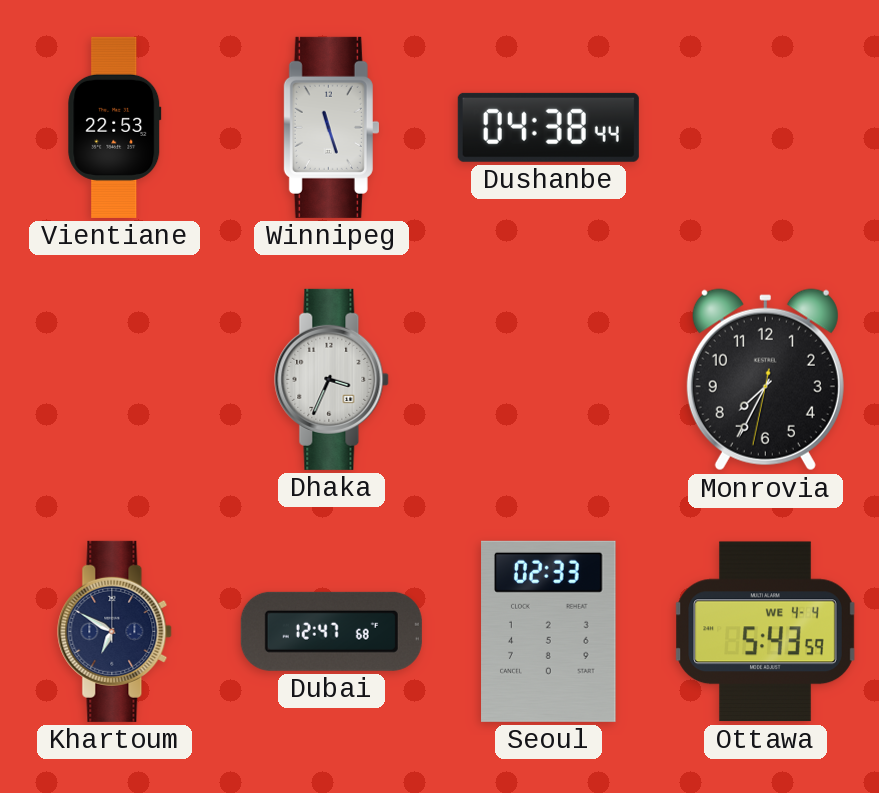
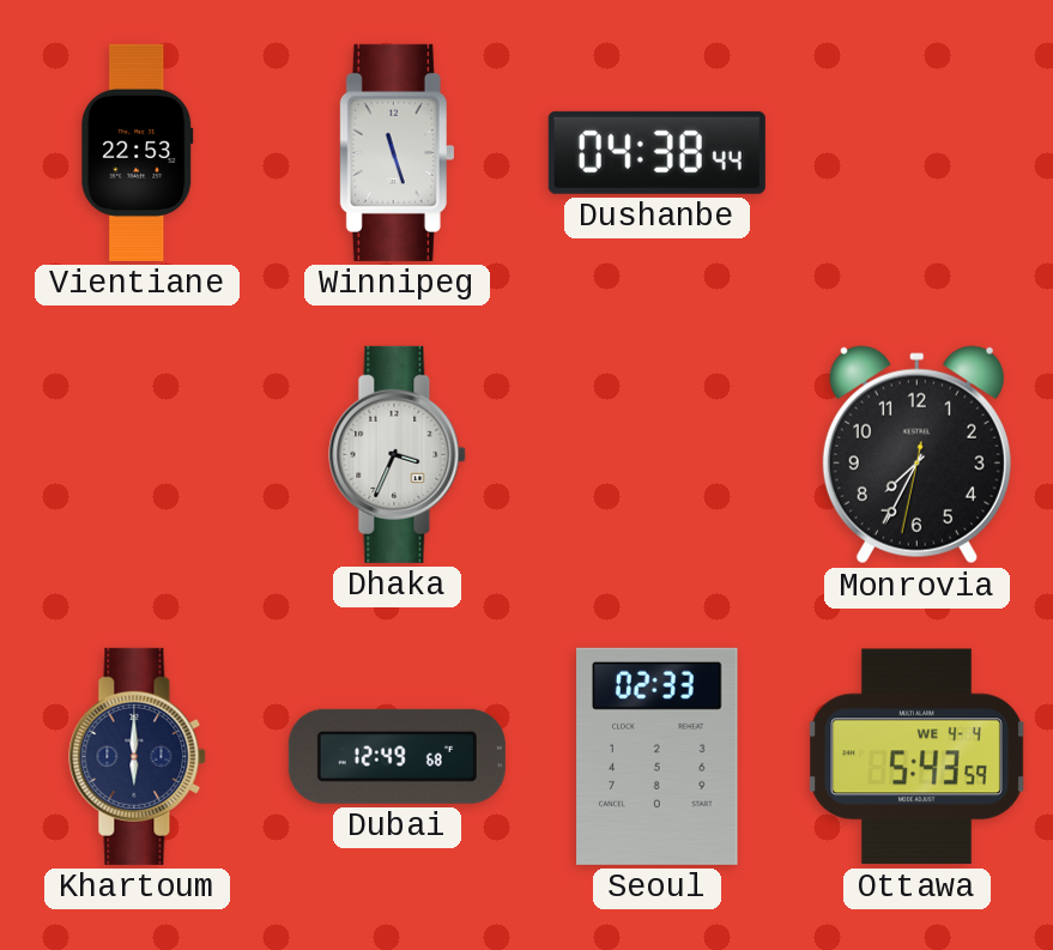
Khartoum: 6:50 -> 6:00 (138, 756)
Dubai: 12:47 -> 12:49 (397, 756)
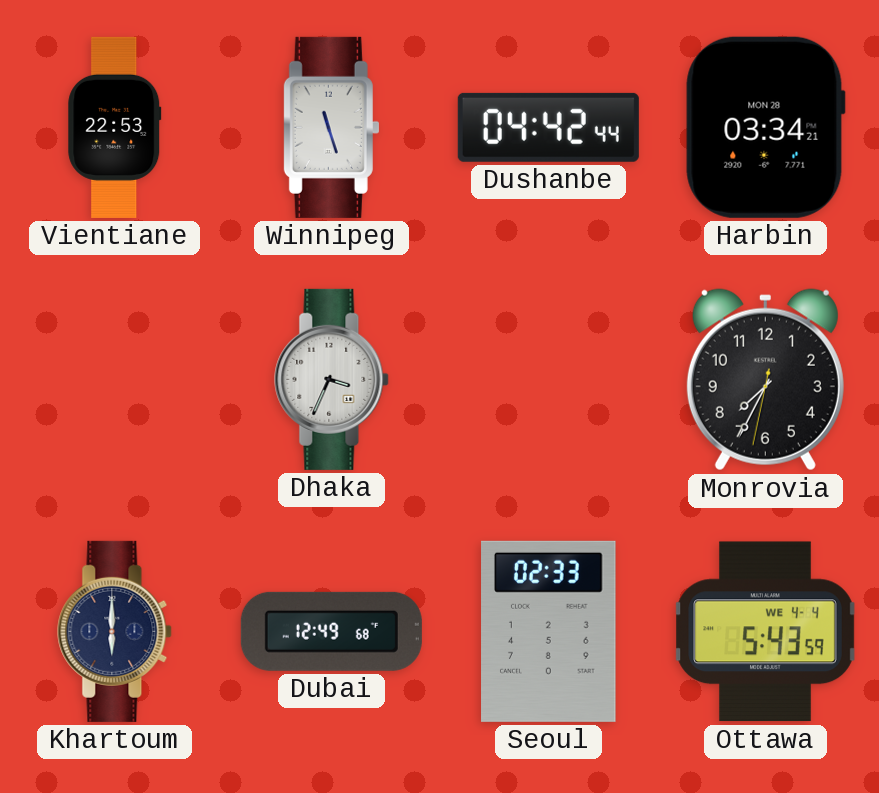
Dushanbe: 04:38 -> 04:42 (548, 127)
Harbin: none -> 03:34 (765, 127)
